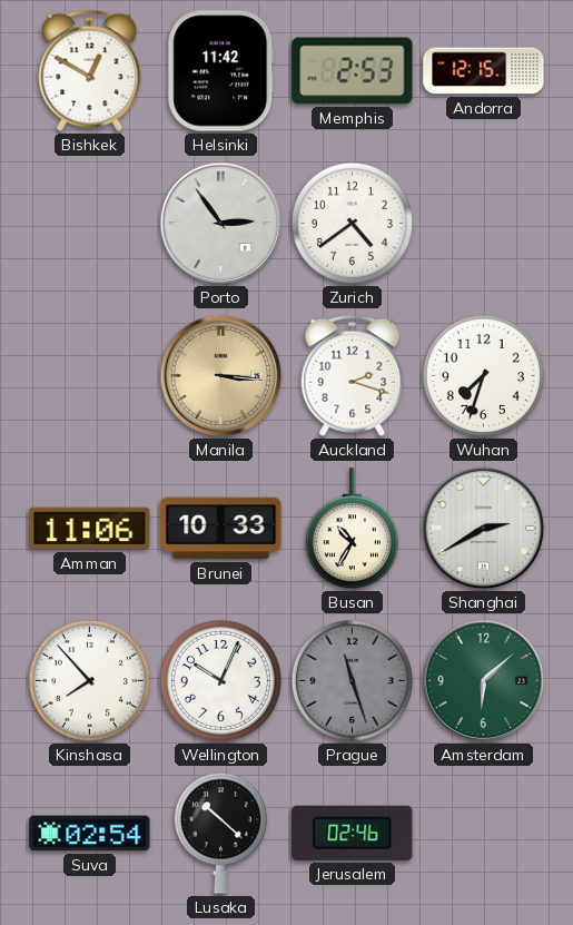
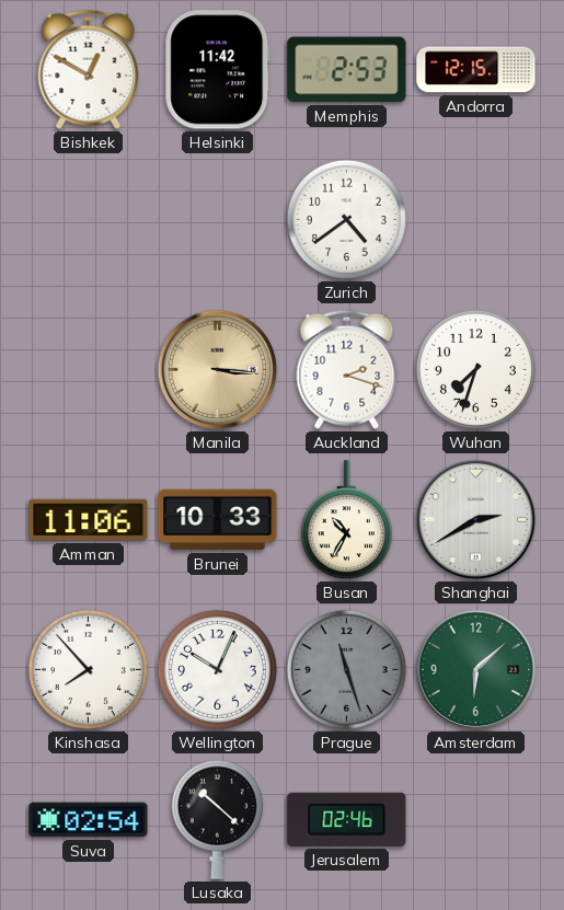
Porto: 2:54 -> none (221, 224)
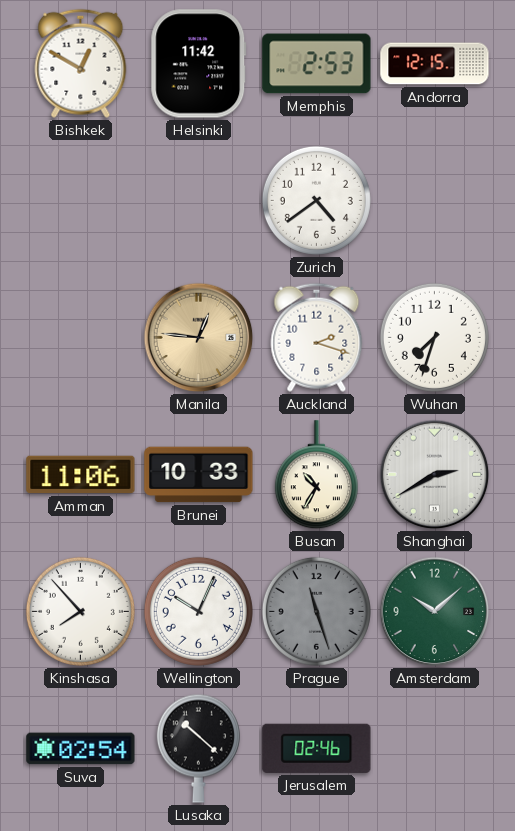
Manila: 3:16 -> 12:46 (199, 338)
Amsterdam: 6:08 -> 10:08 (435, 612)
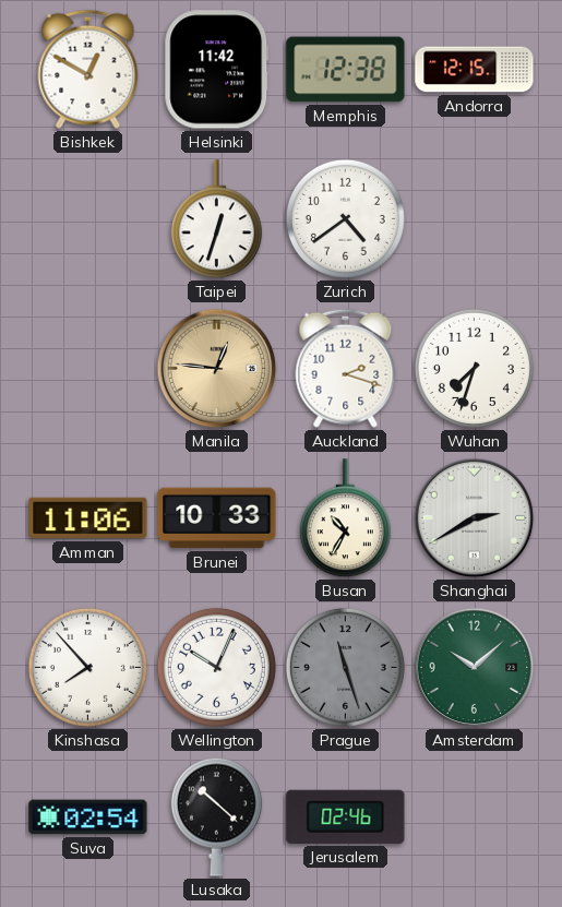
Memphis: 2:53 -> 12:38 (346, 70)
Taipei: none -> 12:33 (216, 219)
